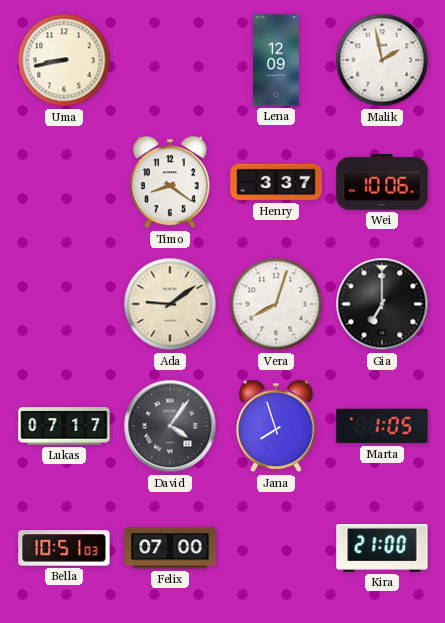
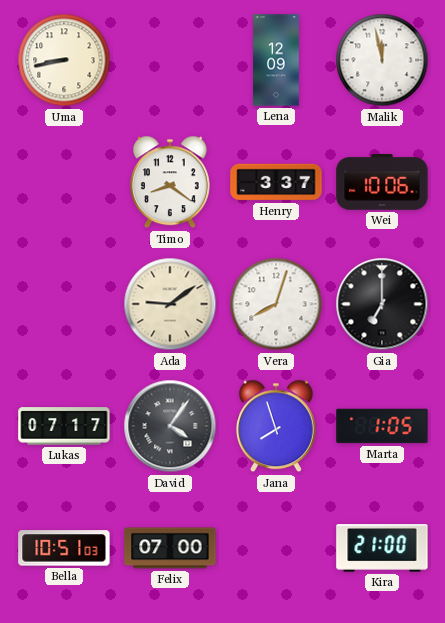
Malik: 1:58 -> 11:58 (382, 60)
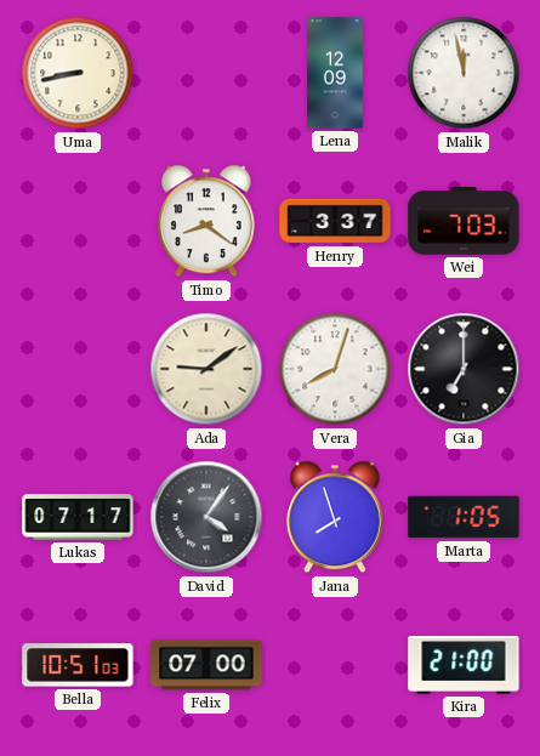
Wei: 10:06 -> 7:03 (464, 222)
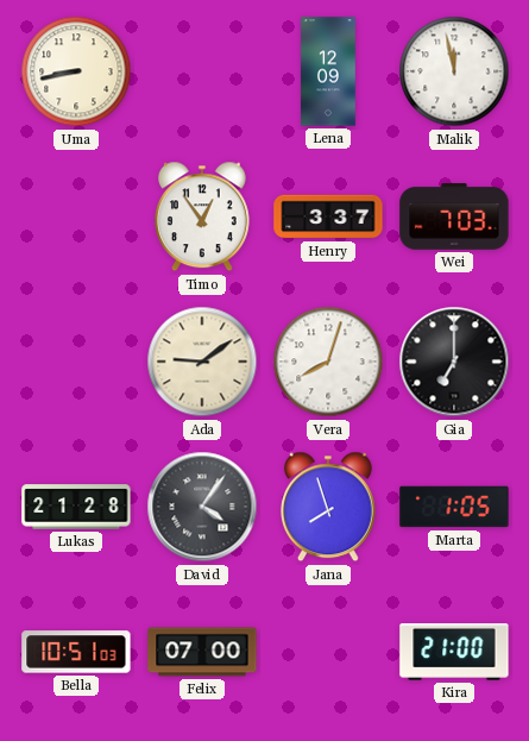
Timo: 8:21 -> 12:54 (202, 216)
Lukas: 07:17 -> 21:28 (76, 507)
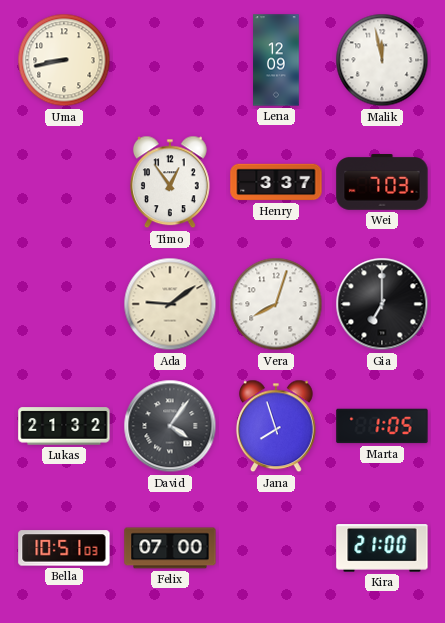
Lukas: 21:28 -> 21:32 (64, 426)
